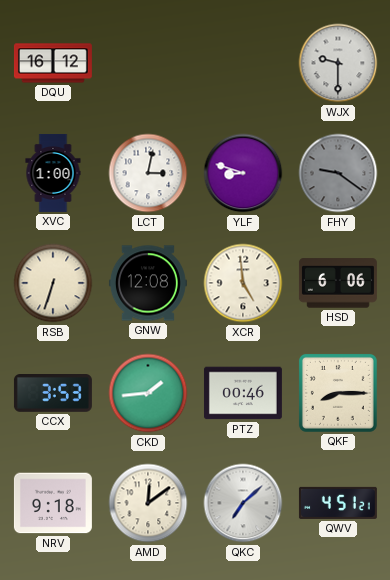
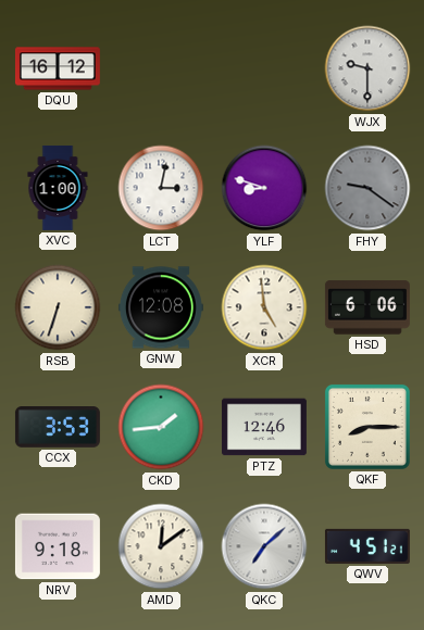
PTZ: 00:46 -> 12:46 (264, 427)
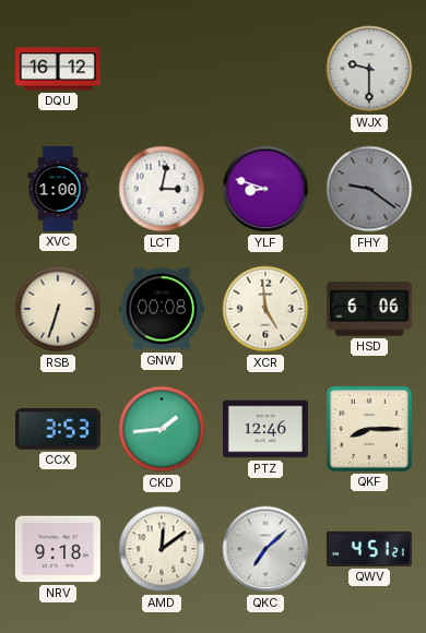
GNW: 12:08 -> 00:08 (162, 309)
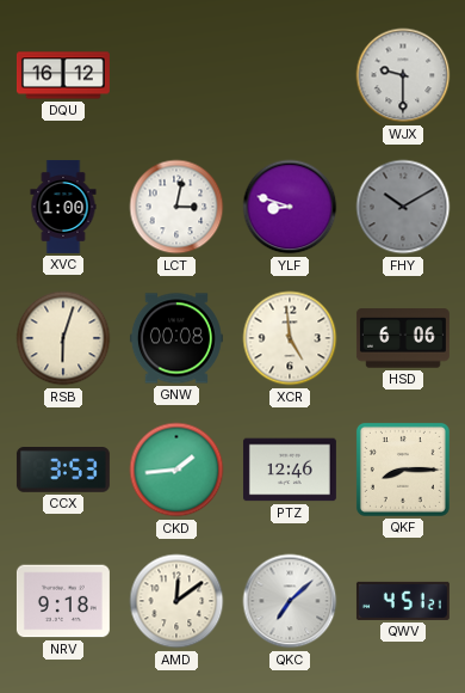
FHY: 9:21 -> 10:10 (403, 207)
RSB: 6:33 -> 6:03 (63, 338)
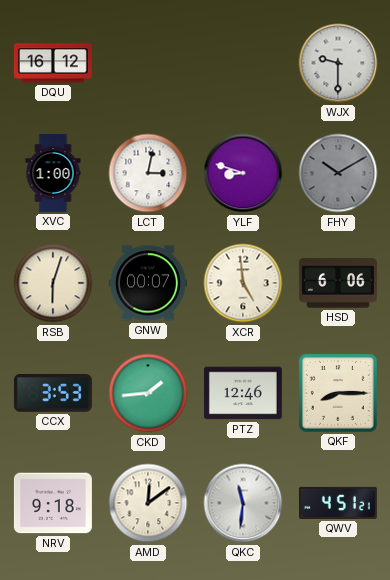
GNW: 00:08 -> 00:07 (148, 283)
QKC: 7:08 -> 11:31 (243, 503)
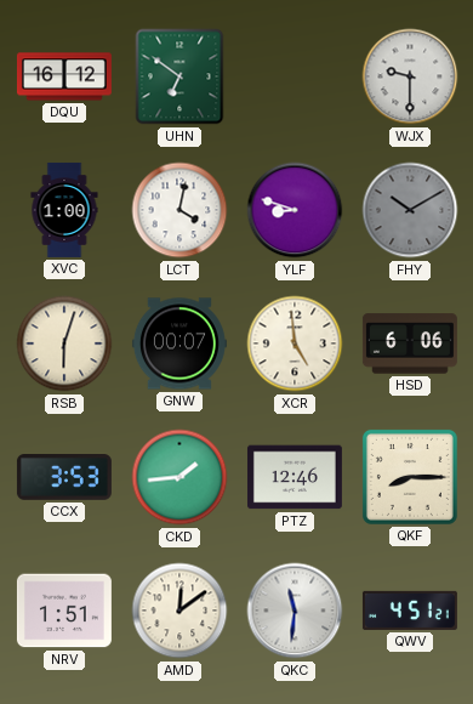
UHN: none -> 6:51 (179, 76)
LCT: 3:02 -> 4:02 (179, 210)
NRV: 9:18 -> 1:51 (64, 611)
